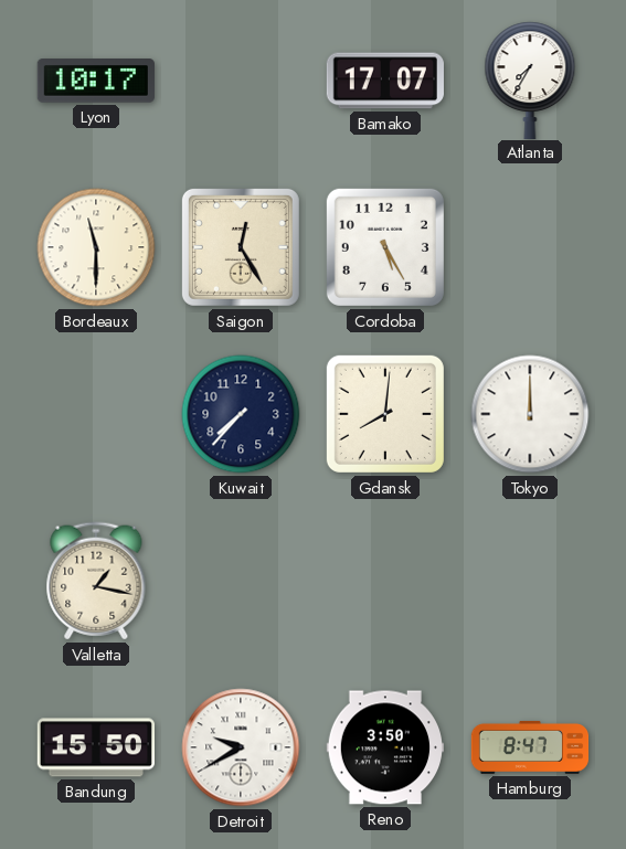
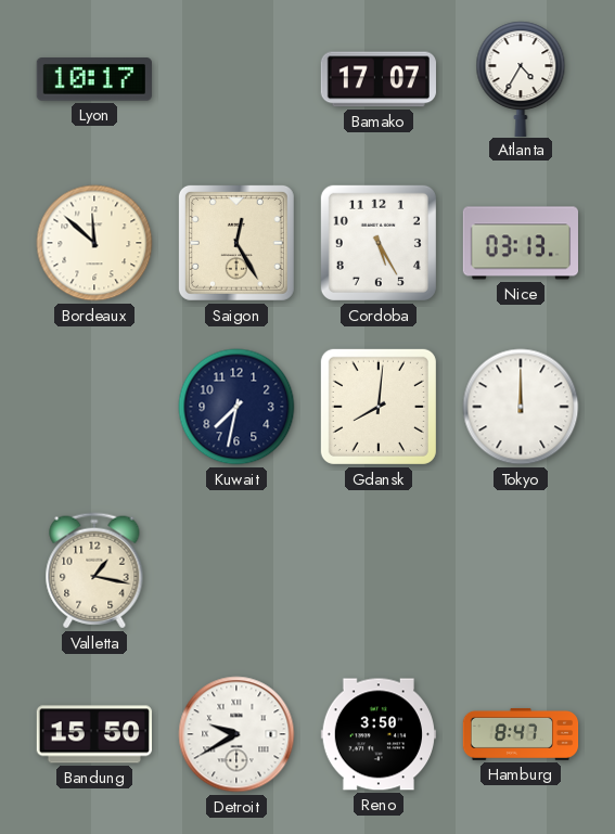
Atlanta: 7:35 -> 4:35 (521, 78)
Bordeaux: 11:30 -> 11:52 (94, 243)
Nice: none -> 03:13 (520, 243)
Kuwait: 7:37 -> 7:32 (236, 407)
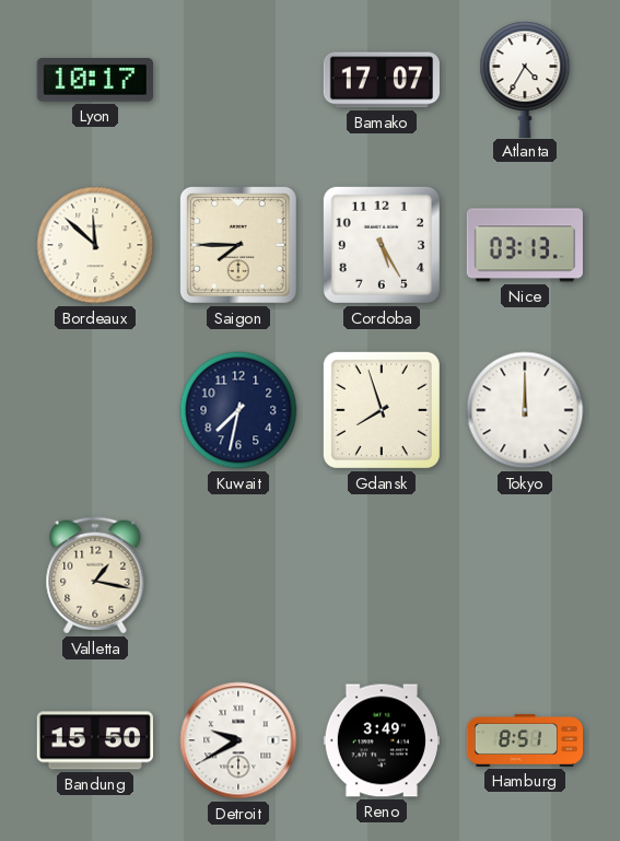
Saigon: 12:25 -> 7:45 (238, 245)
Gdansk: 8:01 -> 7:57 (382, 410)
Reno: 3:50 -> 3:49 (381, 740)
Hamburg: 8:47 -> 8:51 (525, 740)
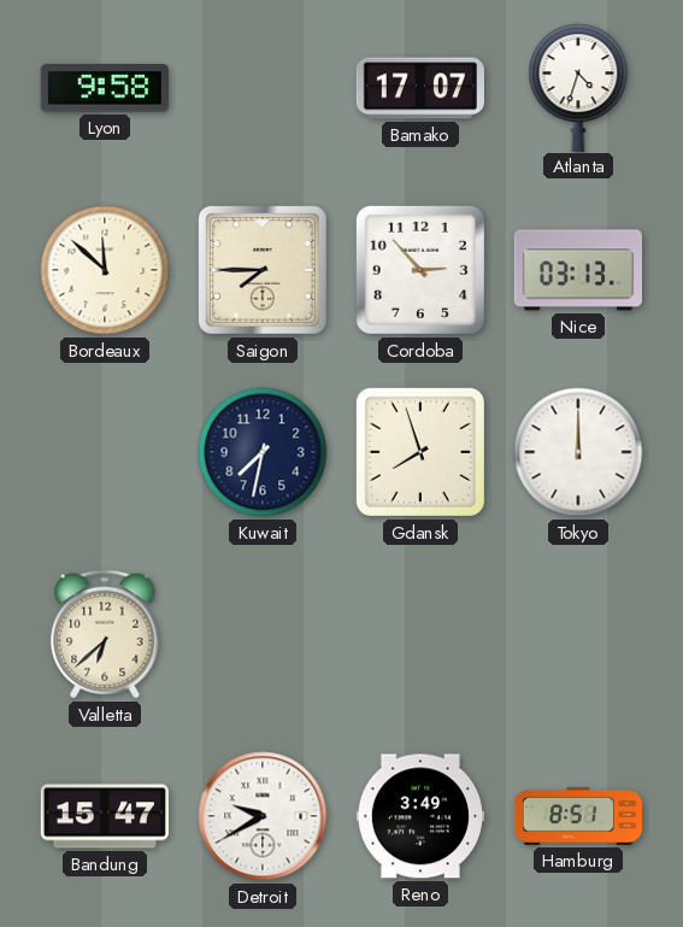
Lyon: 10:17 -> 9:58 (105, 88)
Atlanta: 4:35 -> 4:33 (578, 87)
Cordoba: 5:25 -> 2:53 (420, 270)
Valletta: 1:17 -> 6:38 (105, 634)
Bandung: 15:50 -> 15:47 (105, 816)
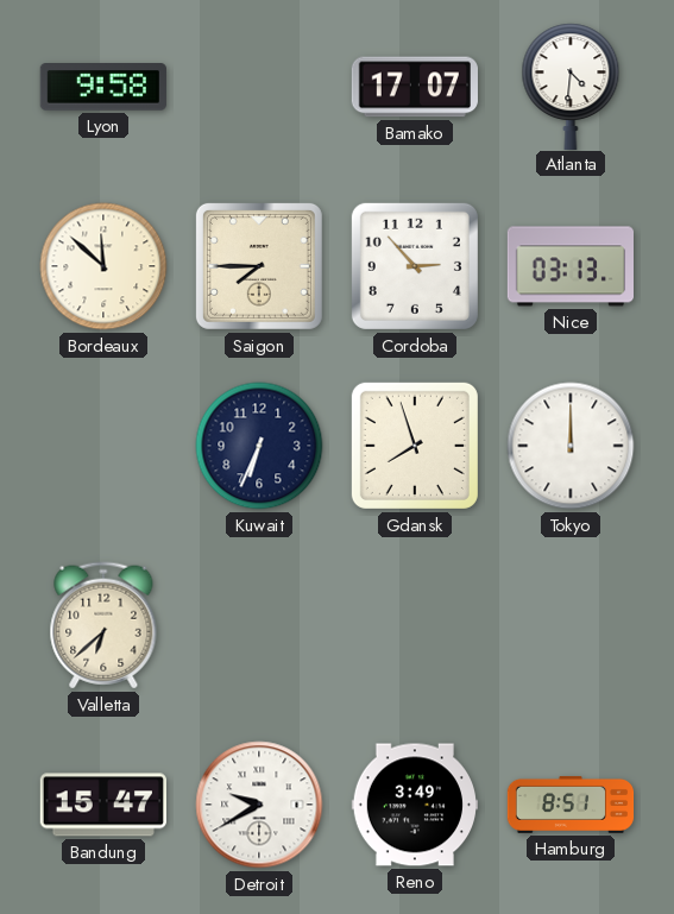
Atlanta: 4:33 -> 4:31 (571, 86)
Kuwait: 7:32 -> 6:34 (259, 446)
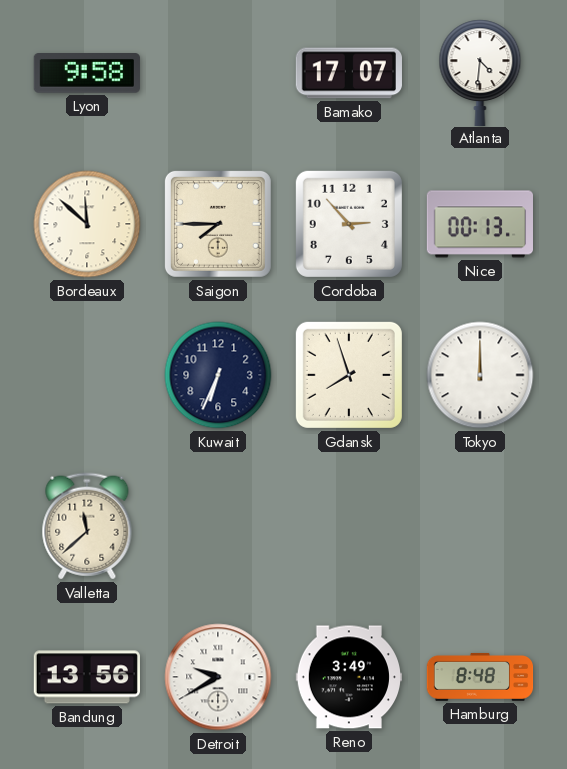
Nice: 03:13 -> 00:13 (479, 224)
Valletta: 6:38 -> 11:38 (87, 526)
Bandung: 15:47 -> 13:56 (87, 677)
Hamburg: 8:51 -> 8:48 (480, 677)
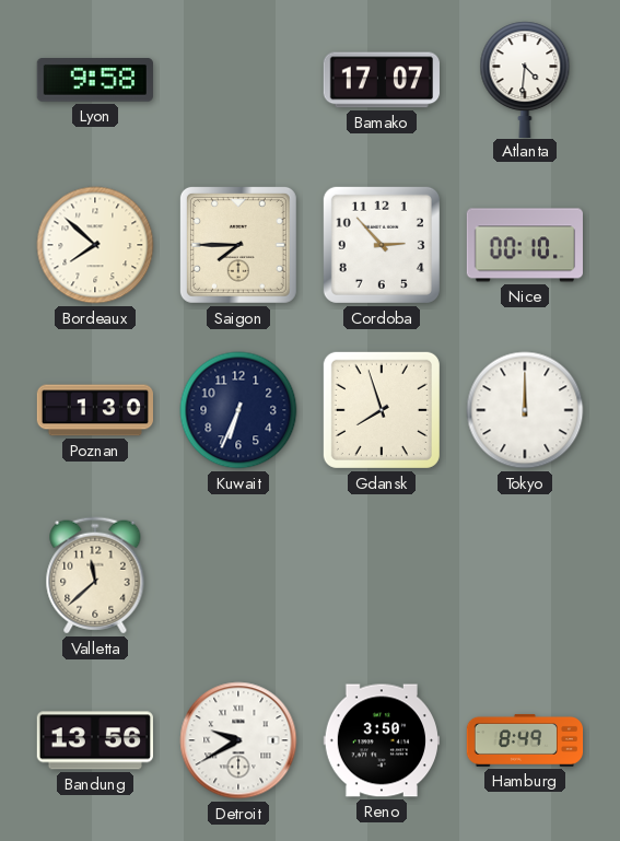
Bordeaux: 11:52 -> 7:52 (95, 245)
Nice: 00:13 -> 00:10 (524, 245)
Poznan: none -> 1:30 (95, 410)
Reno: 3:49 -> 3:50 (381, 740)
Hamburg: 8:48 -> 8:49 (525, 740)
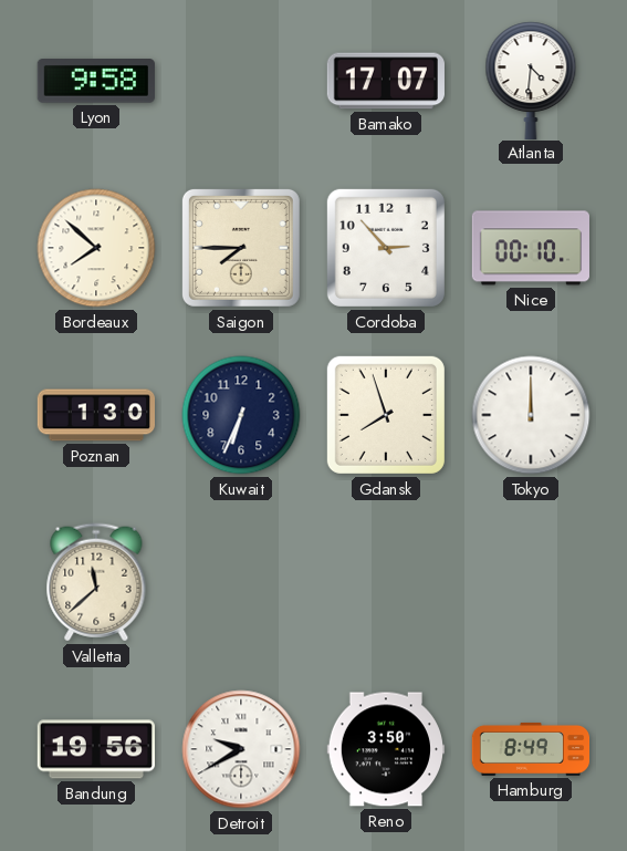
Bandung: 13:56 -> 19:56 (96, 749)
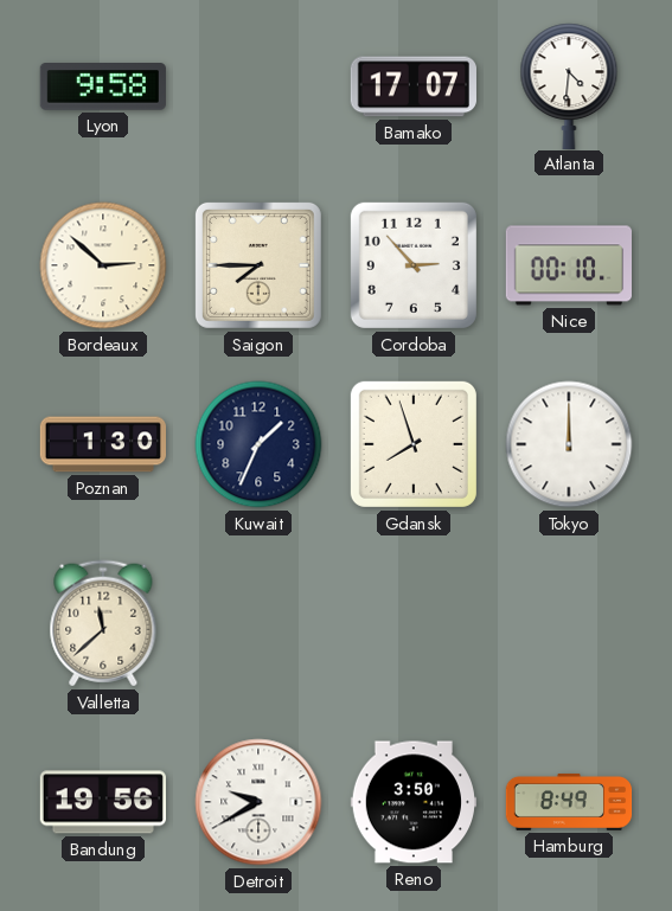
Bordeaux: 7:52 -> 2:52 (103, 265)
Kuwait: 6:34 -> 1:34 (258, 444)
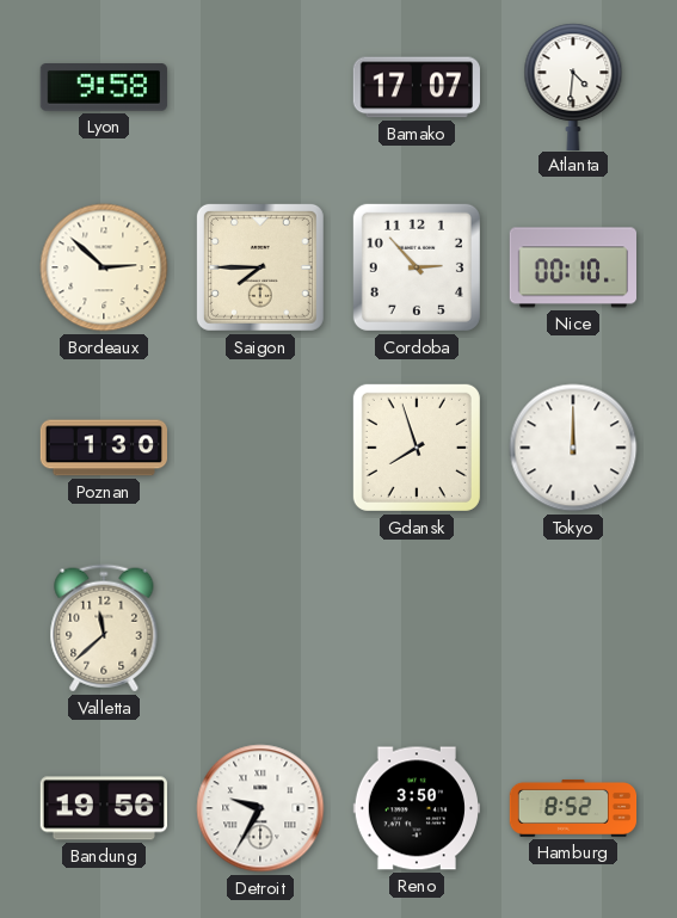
Kuwait: 1:34 -> none (258, 444)
Detroit: 9:40 -> 9:35 (260, 808)
Hamburg: 8:49 -> 8:52 (573, 808)
